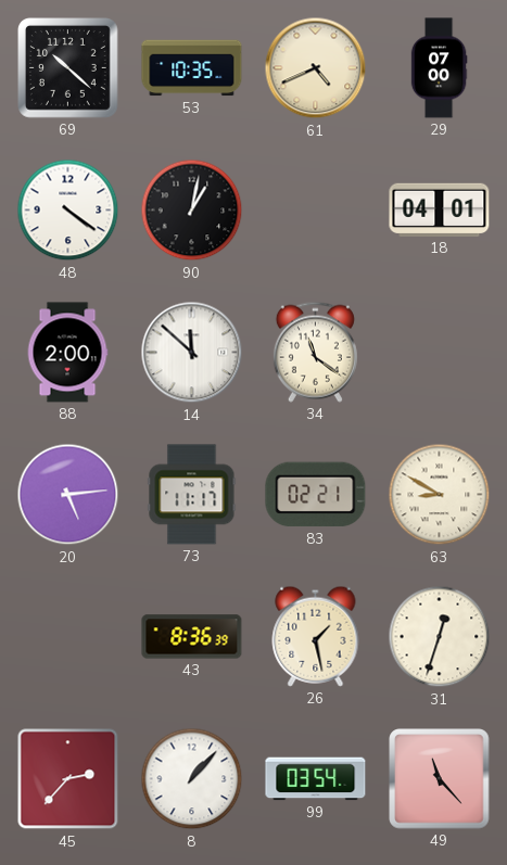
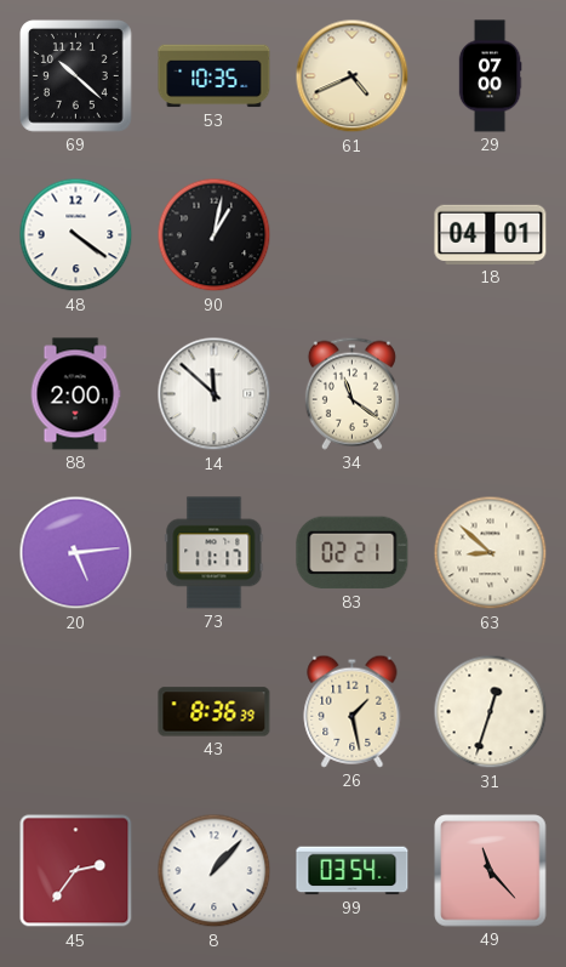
63: 8:50 -> 8:52 (491, 553)
45: 2:37 -> 2:36 (76, 871)
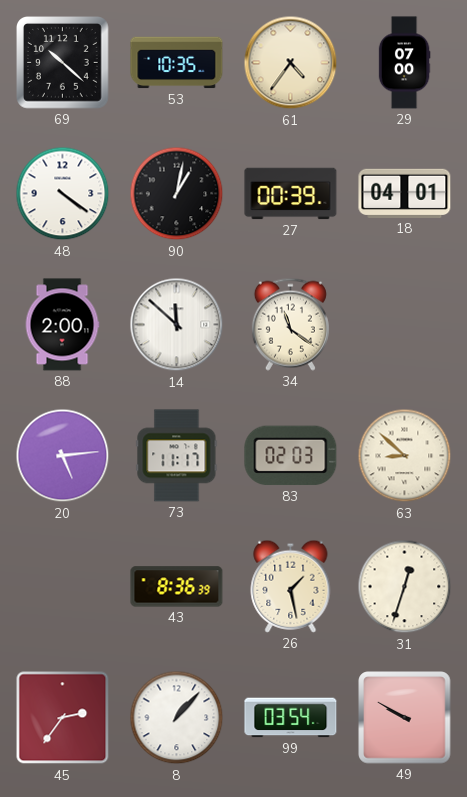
61: 4:41 -> 4:36 (291, 63)
27: none -> 00:39 (291, 194)
83: 02:21 -> 02:03 (291, 456)
49: 11:23 -> 9:50 (405, 718)
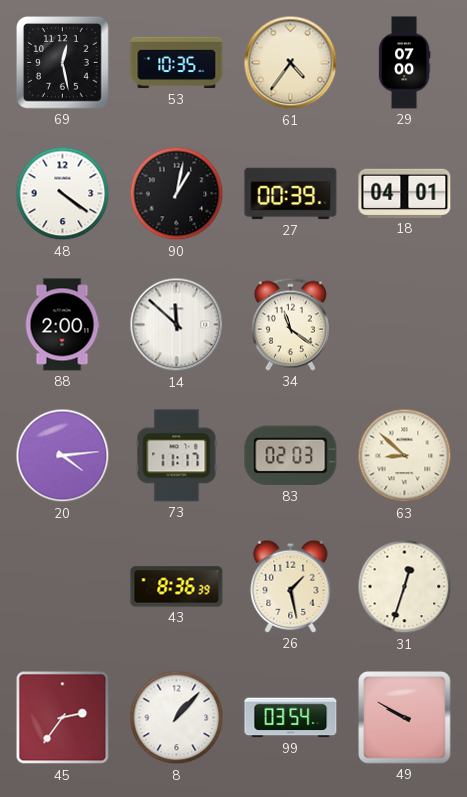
69: 10:22 -> 12:28 (63, 63)
20: 5:14 -> 4:14 (63, 456)
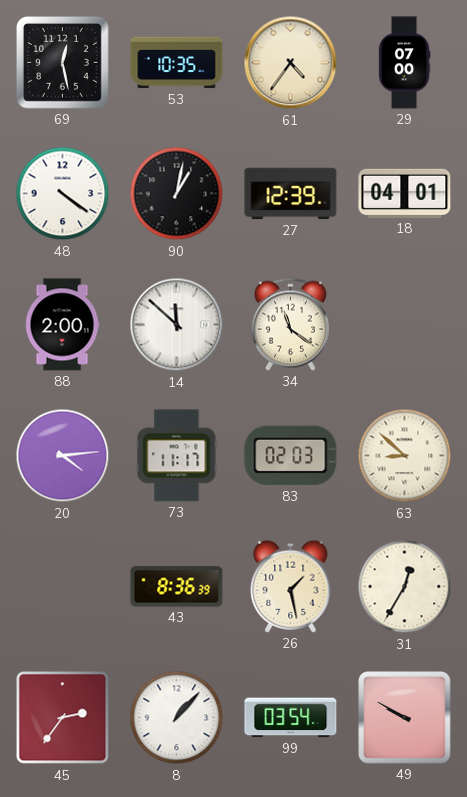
27: 00:39 -> 12:39 (291, 194)
31: 12:33 -> 12:35 (405, 587)
